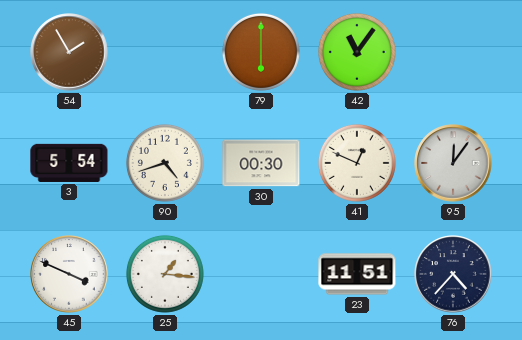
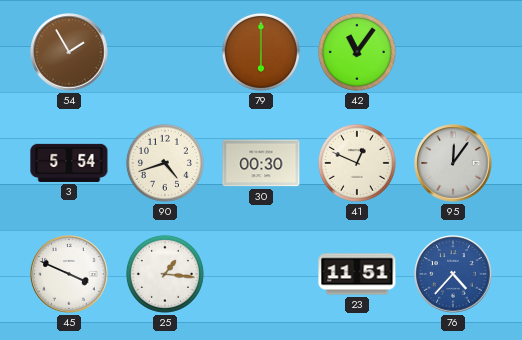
76 dial: navy -> blue (453, 274)
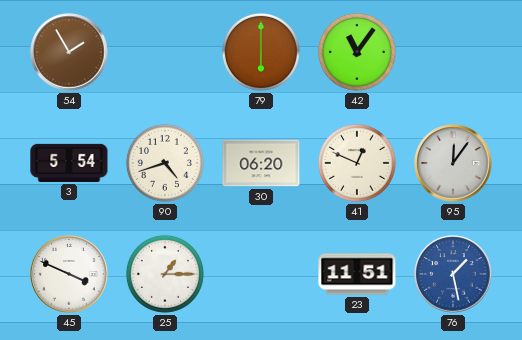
30: 00:30 -> 06:20 (261, 163)
25: 1:16 -> 1:15 (165, 274)
76: 4:37 -> 1:28 (453, 274)
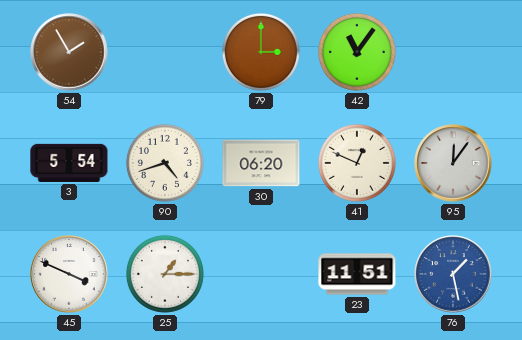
79: 6:00 -> 3:00 (261, 52)
